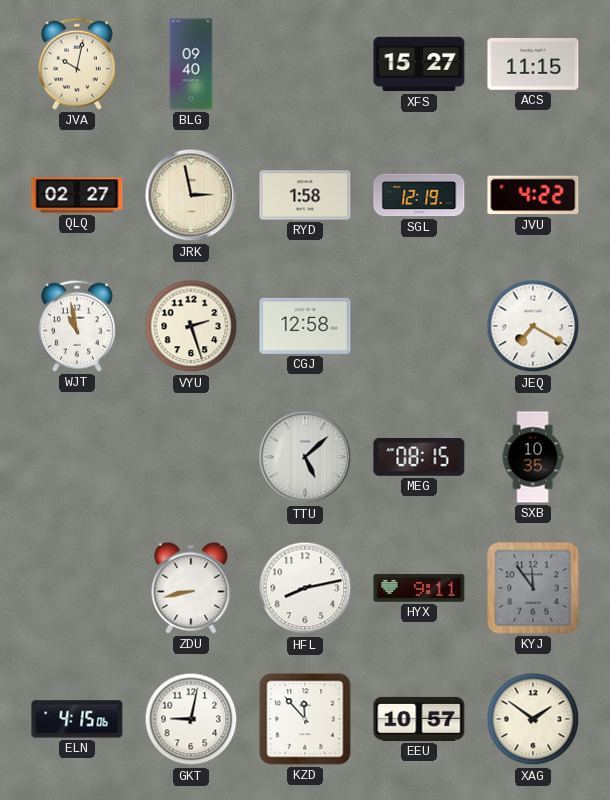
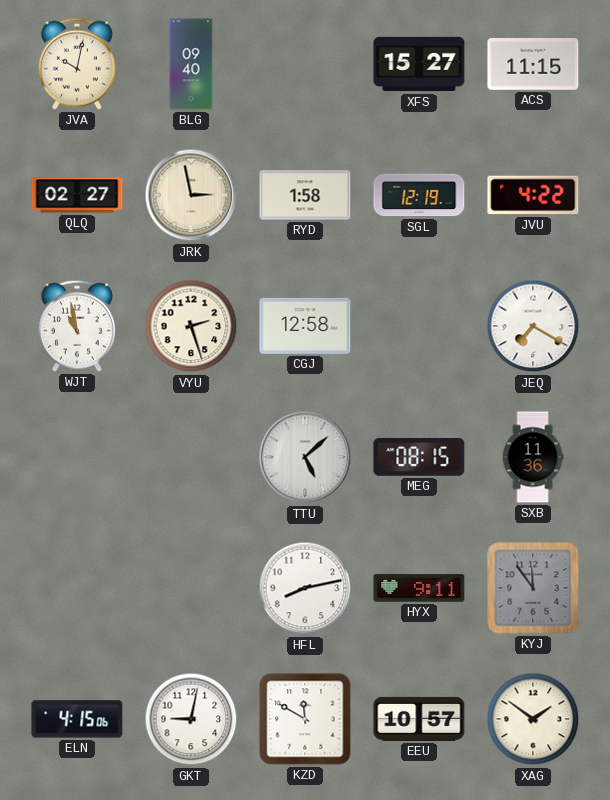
SXB: 10:35 -> 11:36 (533, 457)
ZDU: 8:43 -> none (191, 588)
KZD: 11:53 -> 11:50 (305, 719)
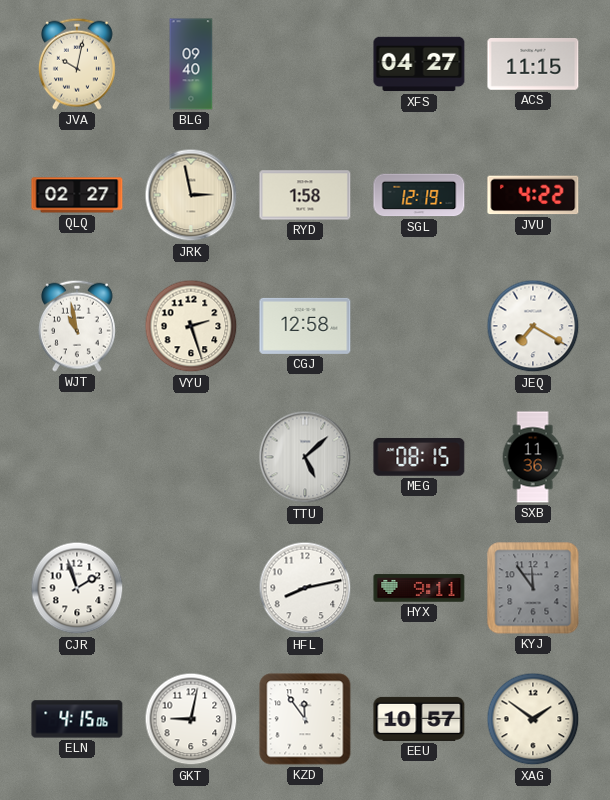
XFS: 15:27 -> 04:27 (419, 64)
CJR: none -> 1:57 (77, 588)
KZD: 11:50 -> 11:54 (305, 719)
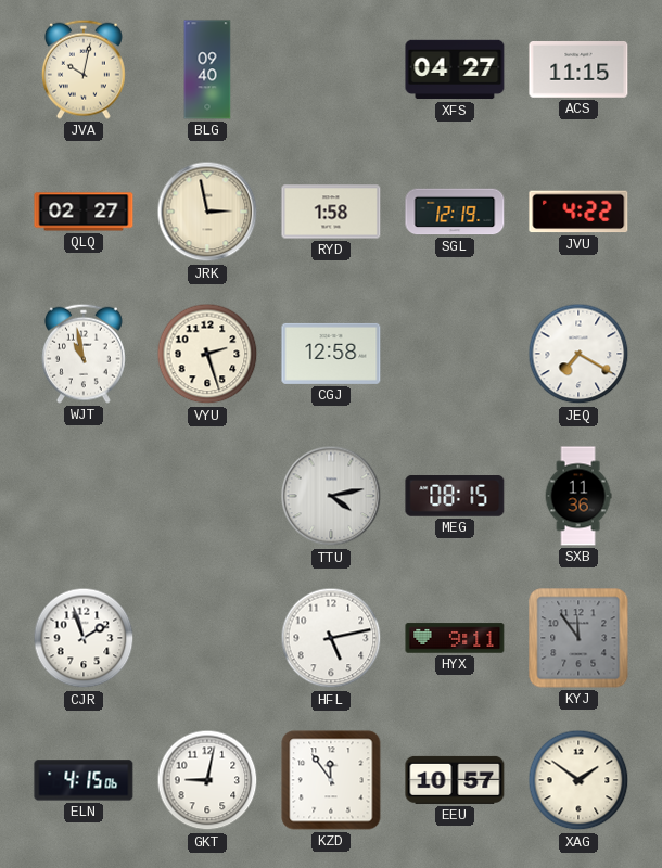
TTU: 5:08 -> 4:13 (331, 496)
HFL: 8:13 -> 5:13 (331, 638)
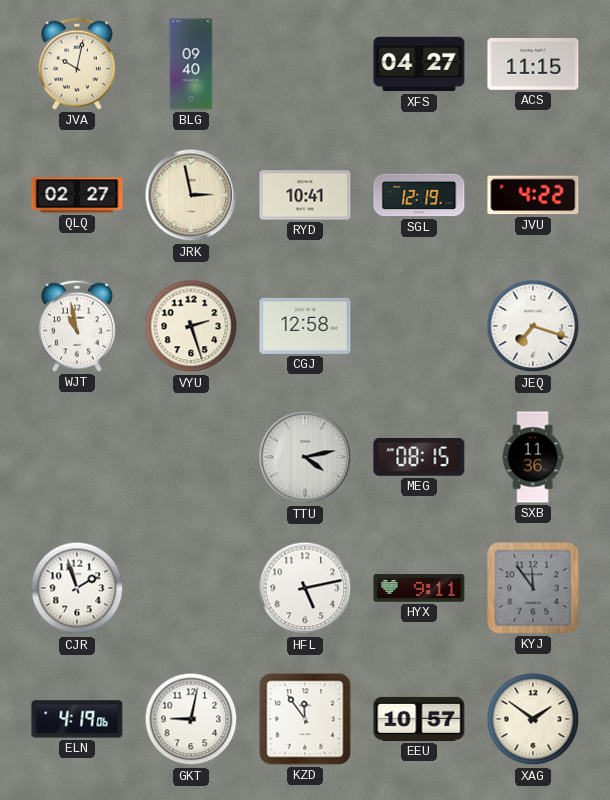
RYD: 1:58 -> 10:41 (305, 195)
JEQ: 7:20 -> 7:18 (533, 326)
ELN: 4:15 -> 4:19 (77, 719)
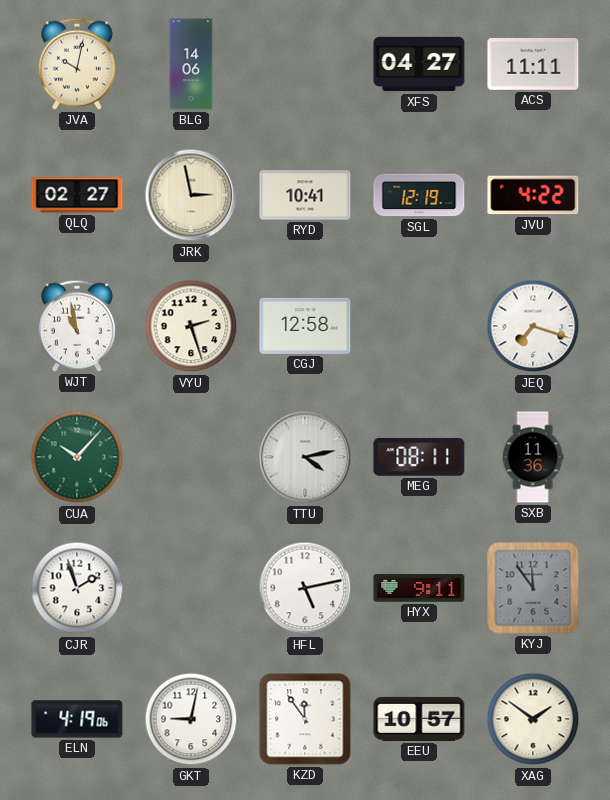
BLG: 09:40 -> 14:06 (191, 64)
ACS: 11:15 -> 11:11 (533, 65)
CUA: none -> 10:07 (77, 457)
MEG: 08:15 -> 08:11 (419, 458)
